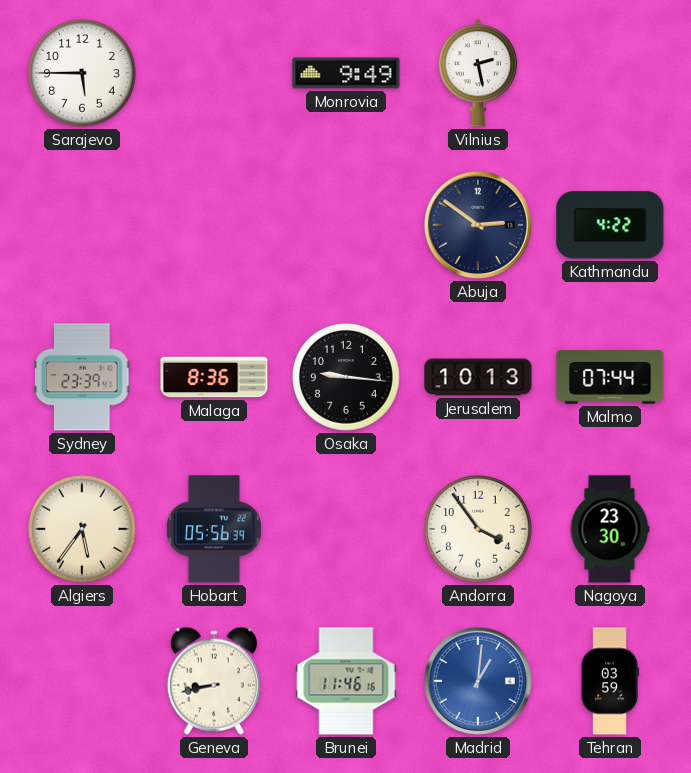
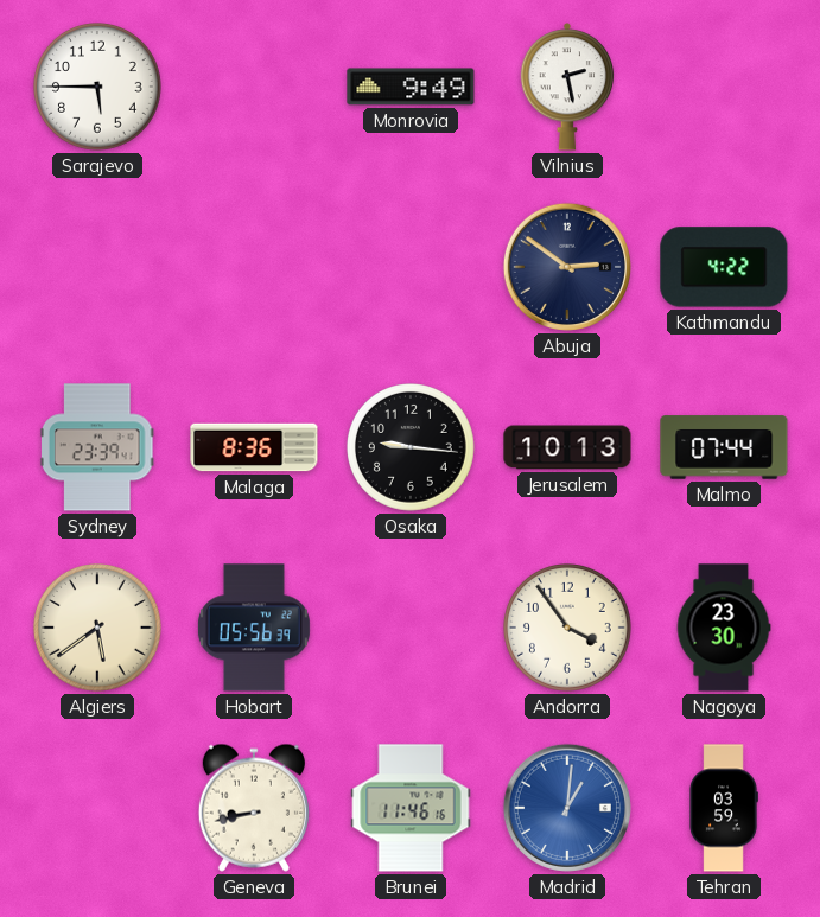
Algiers: 5:36 -> 5:39 (98, 629)
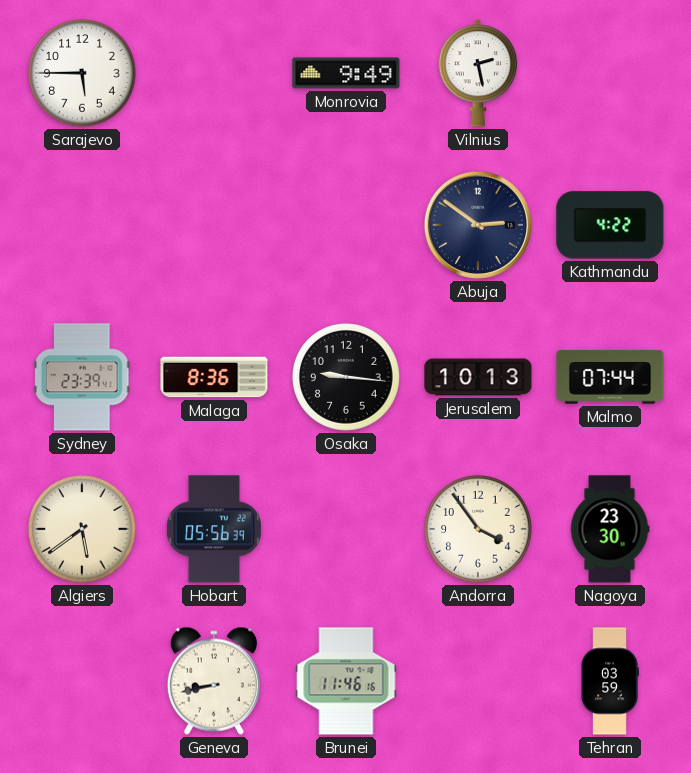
Madrid: 1:01 -> none (567, 808)
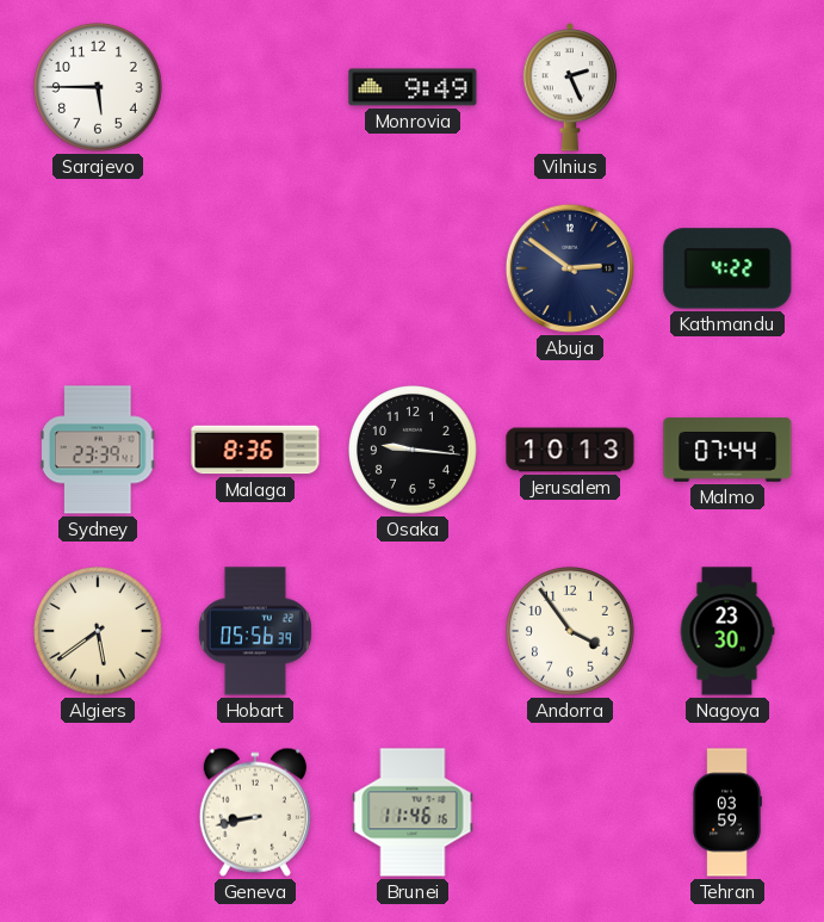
Vilnius: 2:28 -> 2:26 (570, 87)
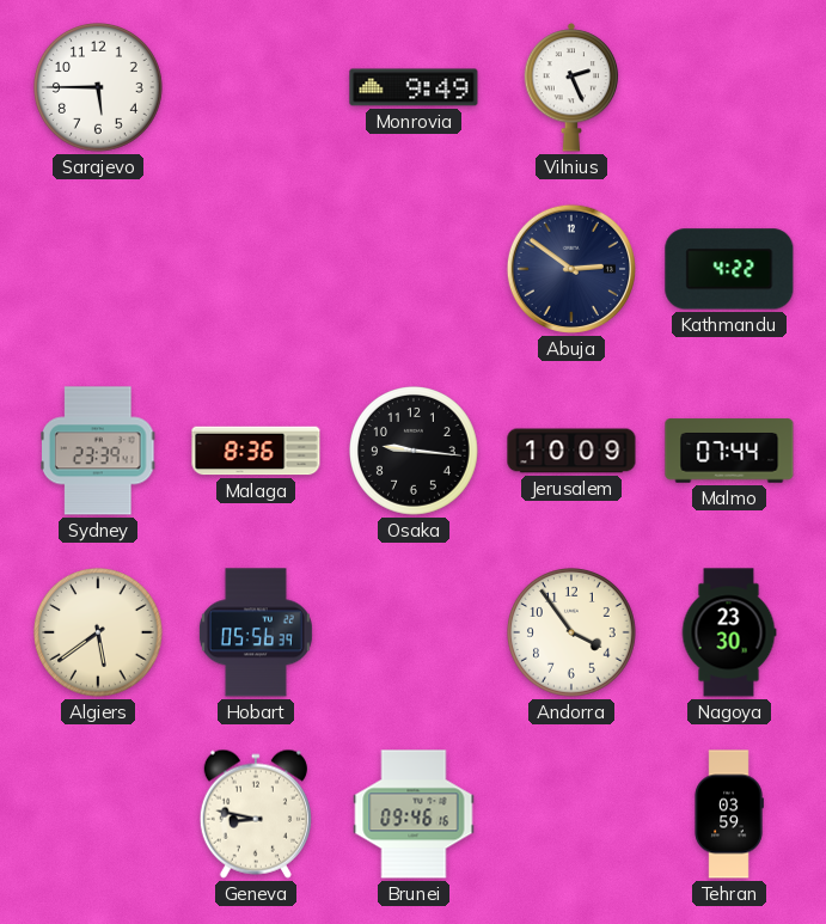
Jerusalem: 10:13 -> 10:09 (571, 451)
Geneva: 8:43 -> 8:47 (256, 814)
Brunei: 11:46 -> 09:46 (414, 814)
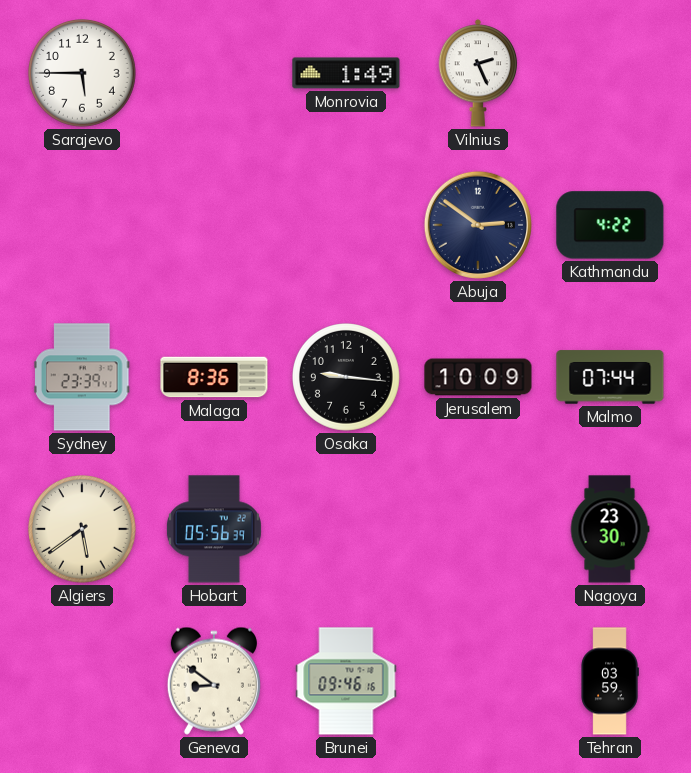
Monrovia: 9:49 -> 1:49 (346, 73)
Andorra: 3:54 -> none (573, 634)
Geneva: 8:47 -> 8:51 (214, 681)
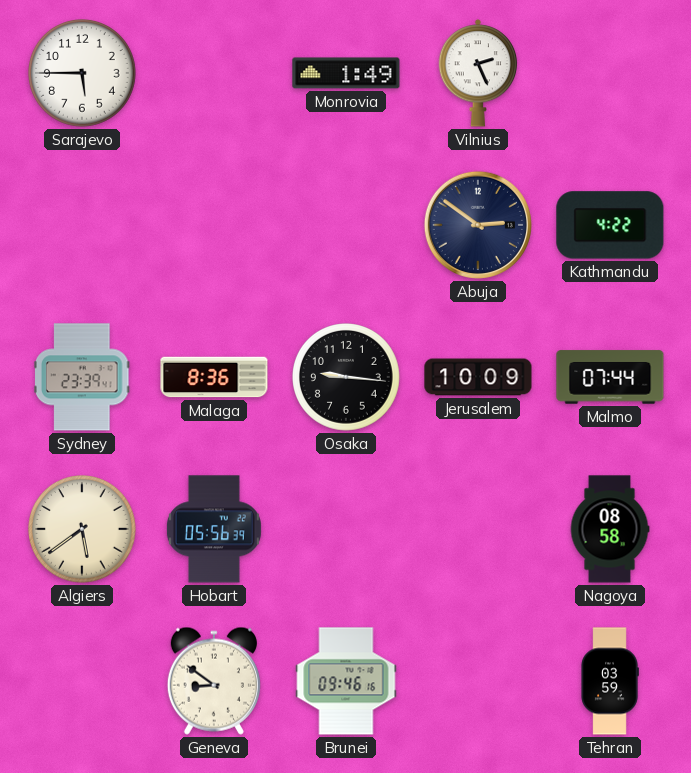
Nagoya: 23:30 -> 08:58 (610, 529)
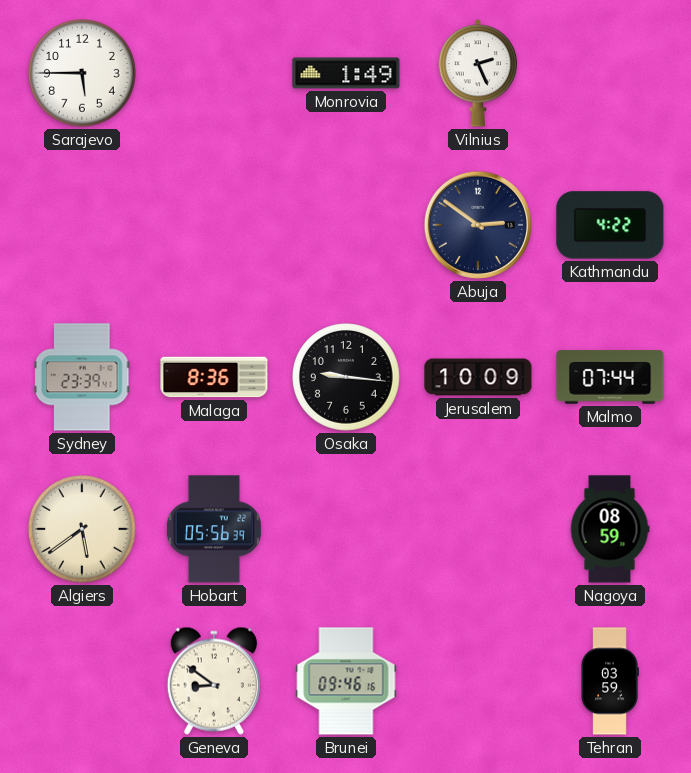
Nagoya: 08:58 -> 08:59 (610, 529)
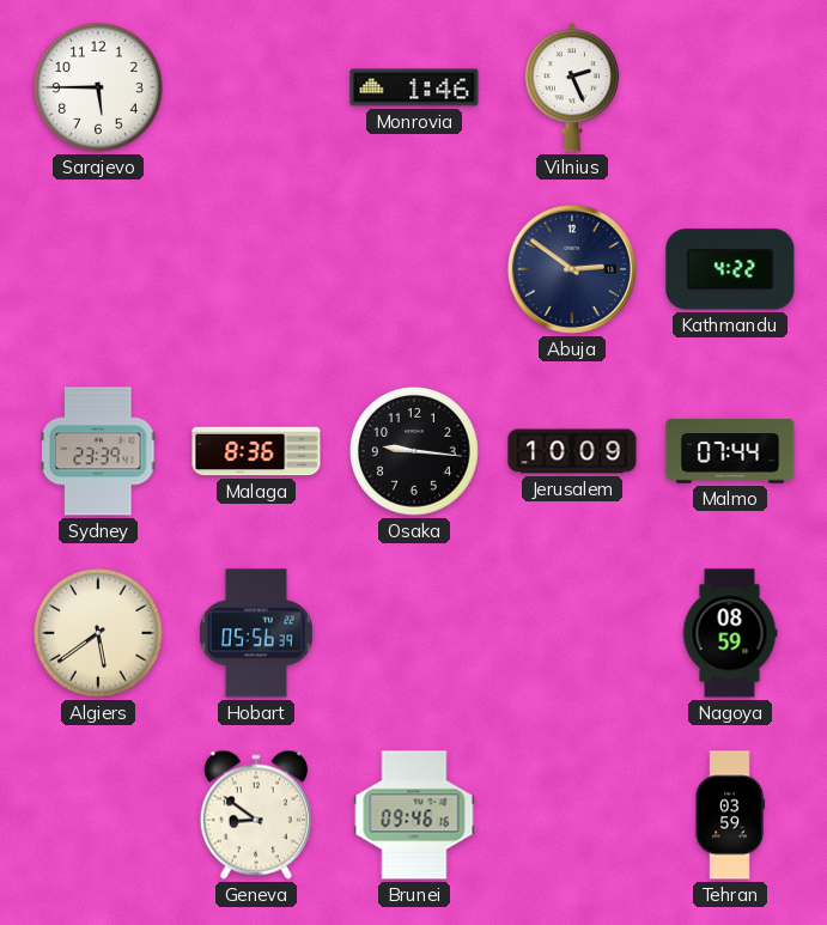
Monrovia: 1:49 -> 1:46 (414, 87)
